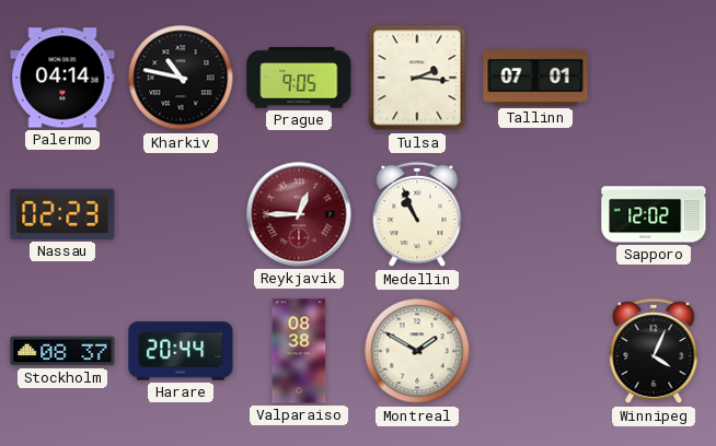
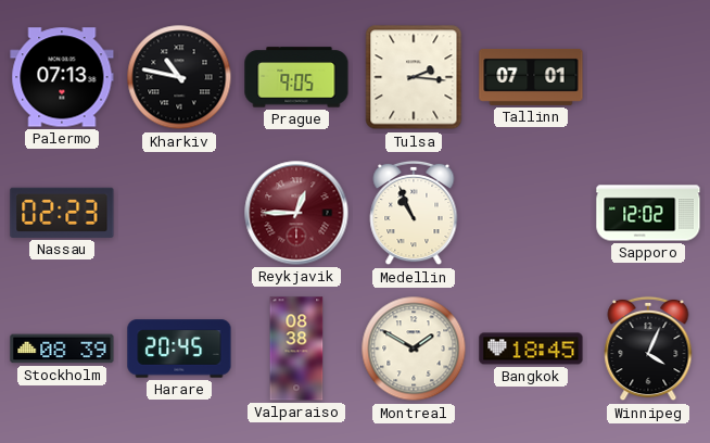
Palermo: 04:14 -> 07:13 (62, 77)
Stockholm: 08:37 -> 08:39 (62, 349)
Harare: 20:44 -> 20:45 (179, 349)
Bangkok: none -> 18:45 (531, 349)
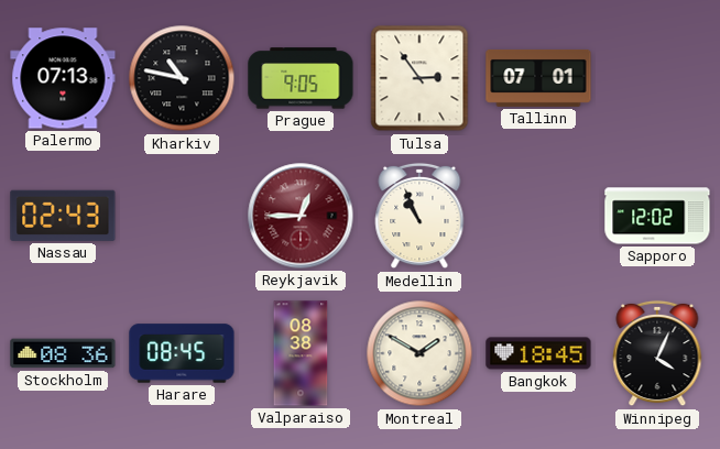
Tulsa: 2:16 -> 2:54 (419, 78)
Nassau: 02:23 -> 02:43 (63, 216)
Stockholm: 08:39 -> 08:36 (63, 353)
Harare: 20:45 -> 08:45 (182, 353)
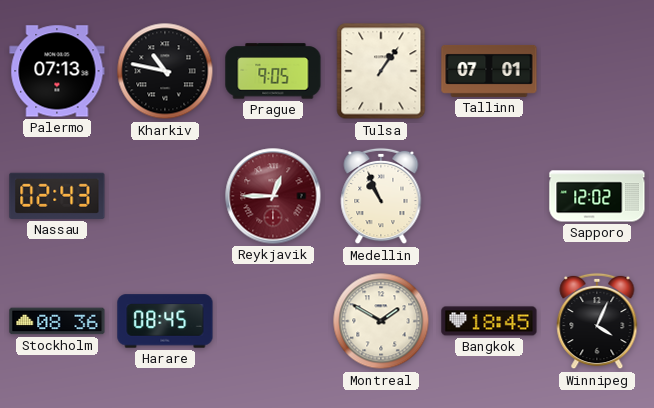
Tulsa: 2:54 -> 1:06 (381, 71)
Valparaiso: 08:38 -> none (301, 353)
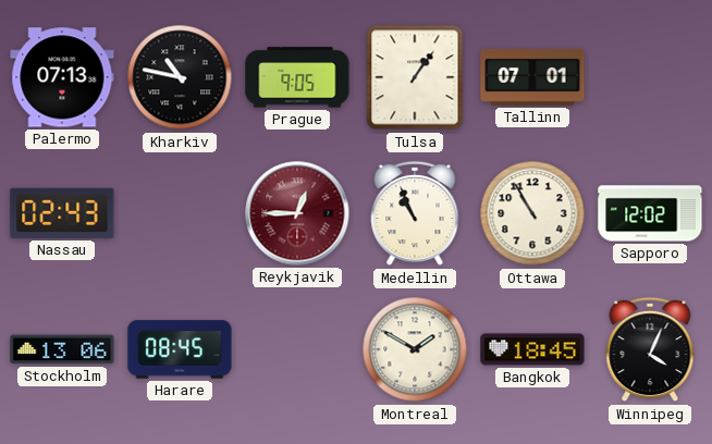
Ottawa: none -> 10:55 (532, 213)
Stockholm: 08:36 -> 13:06 (62, 349)
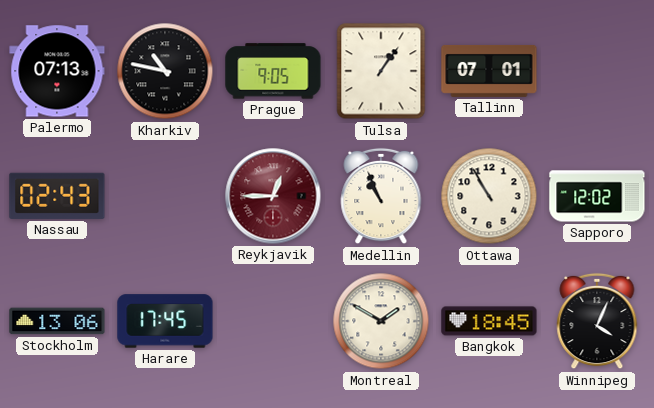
Harare: 08:45 -> 17:45 (165, 321)
